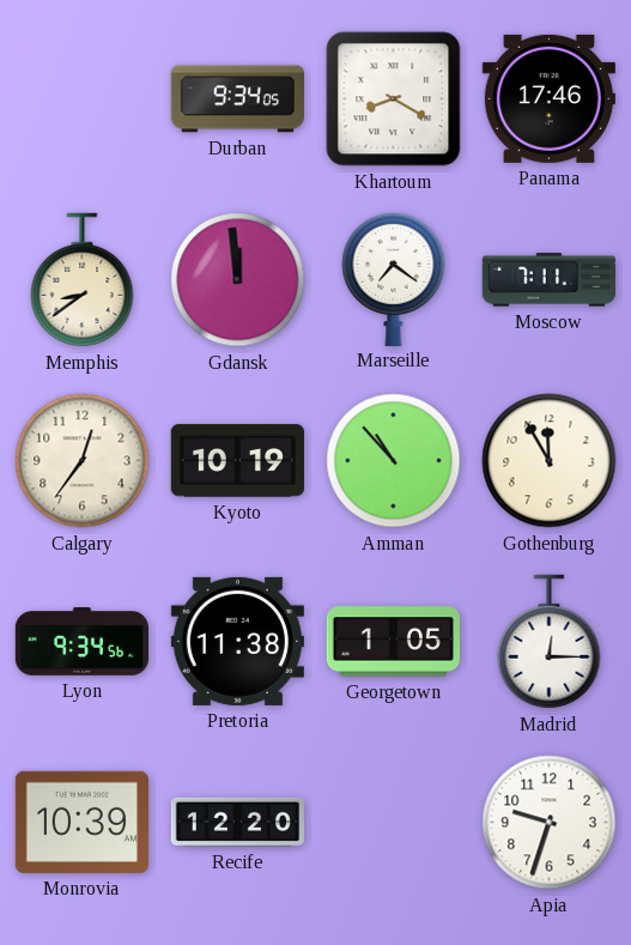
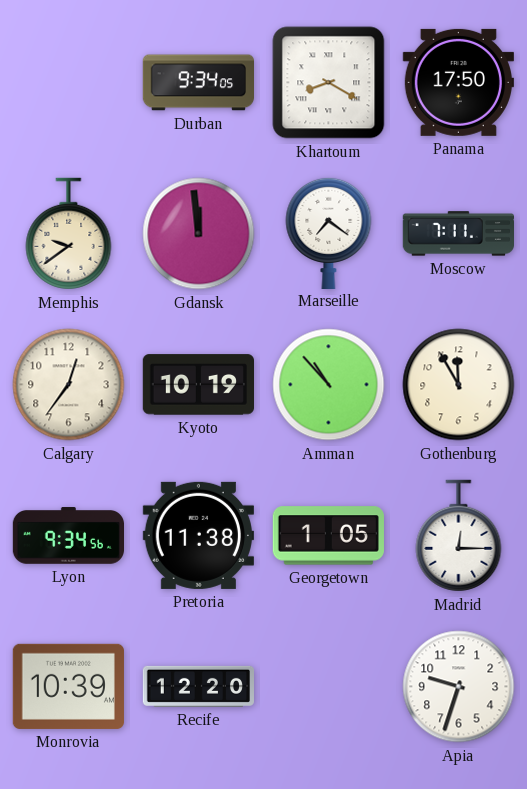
Panama: 17:46 -> 17:50 (458, 82)
Memphis: 8:39 -> 9:39 (69, 234)
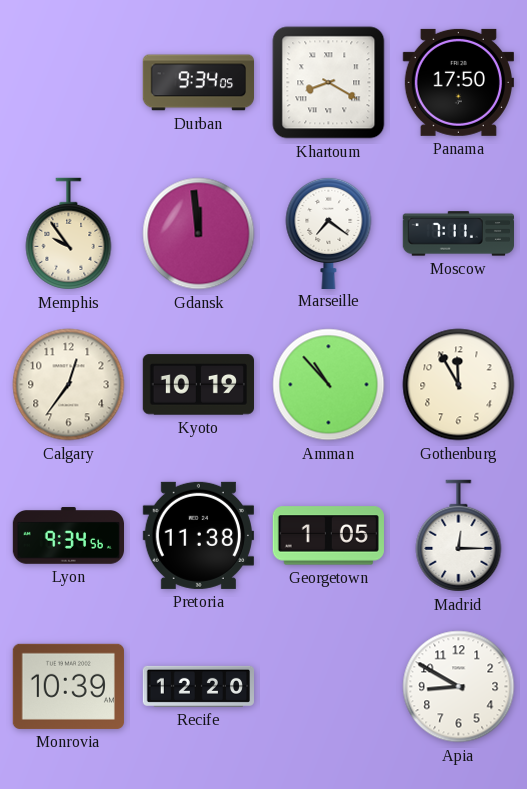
Memphis: 9:39 -> 9:54 (69, 234)
Apia: 9:33 -> 8:50 (459, 687)
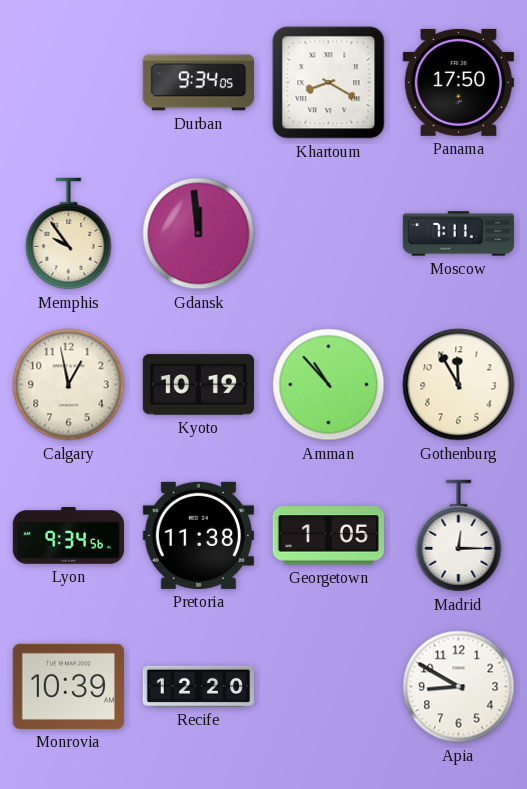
Marseille: 7:21 -> none (329, 232)
Calgary: 12:36 -> 12:58 (69, 385)
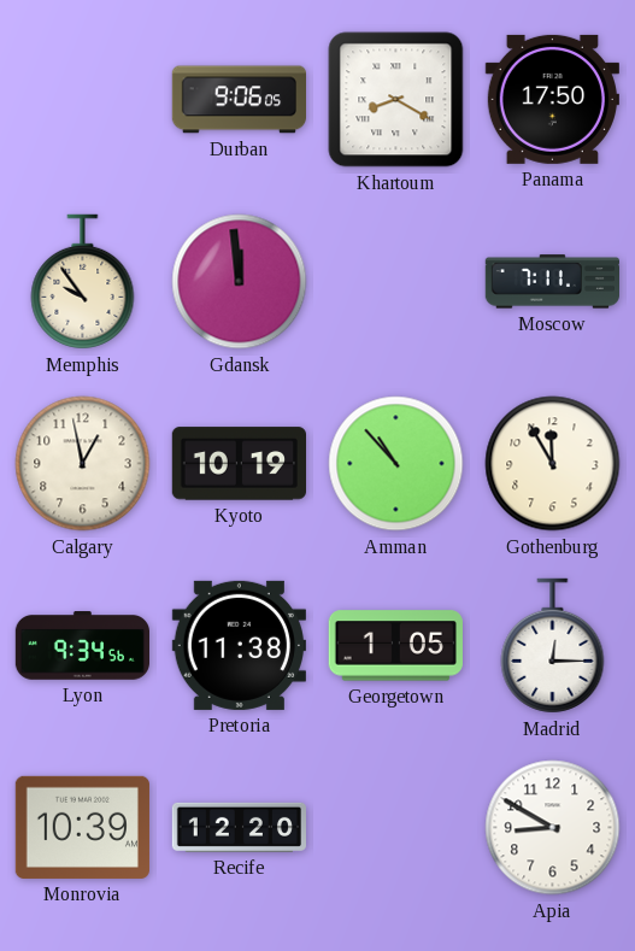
Durban: 9:34 -> 9:06 (239, 100)
